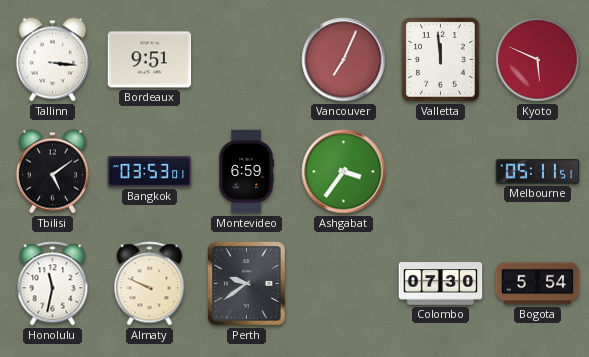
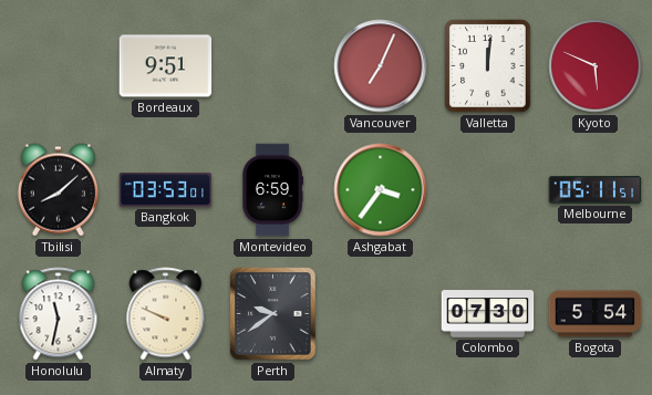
Tallinn: 3:16 -> none (52, 60)
Valletta: 11:59 -> 12:01 (488, 66)
Tbilisi: 5:09 -> 8:08 (58, 190)
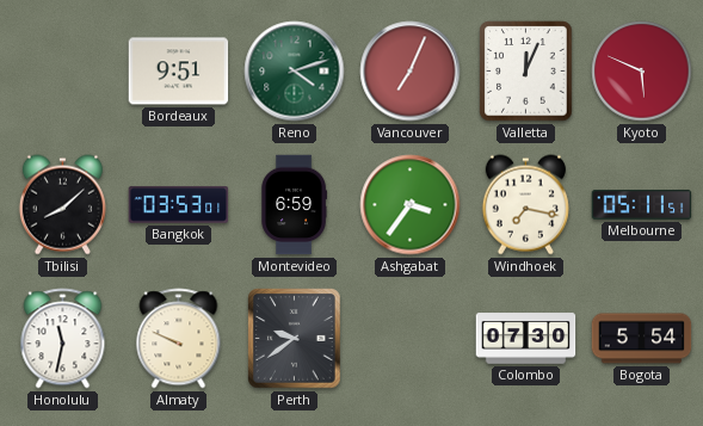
Reno: none -> 4:12 (295, 72)
Valletta: 12:01 -> 12:04 (526, 72)
Windhoek: none -> 7:17 (525, 205)
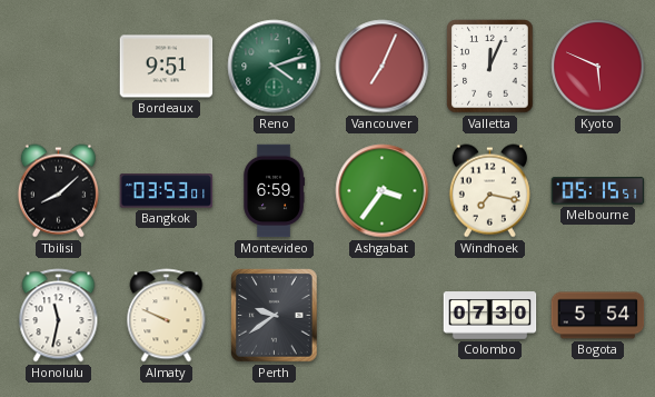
Melbourne: 05:11 -> 05:15 (598, 191)
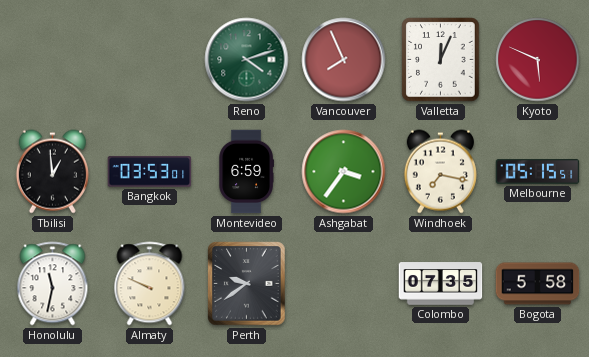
Bordeaux: 9:51 -> none (167, 67)
Vancouver: 7:04 -> 7:56 (344, 60)
Tbilisi: 8:08 -> 12:59 (52, 172)
Colombo: 07:30 -> 07:35 (441, 284)
Bogota: 5:54 -> 5:58 (538, 284)
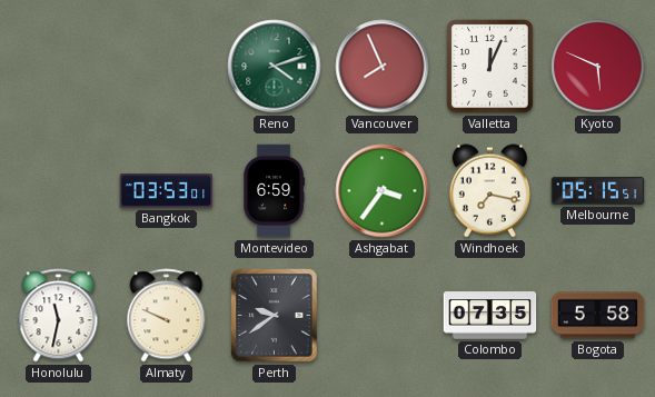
Tbilisi: 12:59 -> none (52, 172)
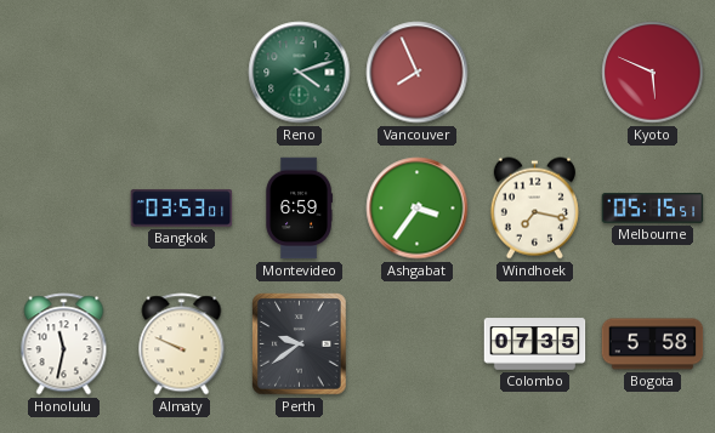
Valletta: 12:04 -> none (490, 67)
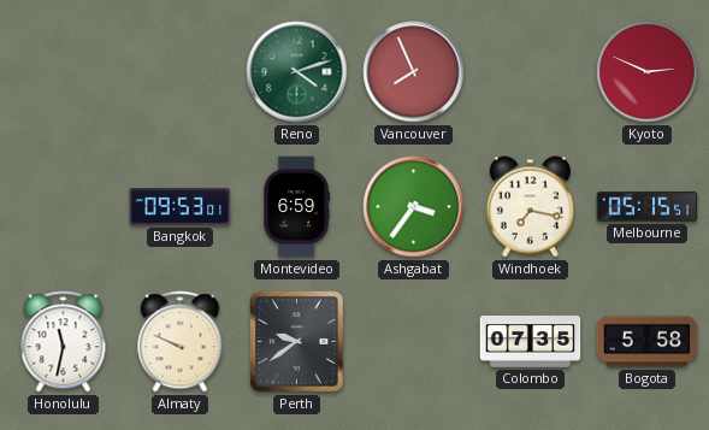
Kyoto: 5:49 -> 2:49 (648, 72)
Bangkok: 03:53 -> 09:53 (181, 207)
